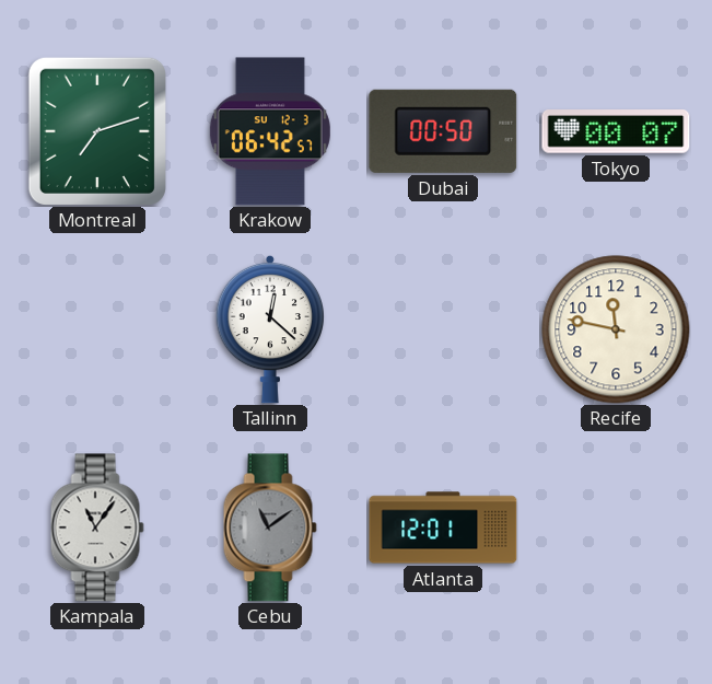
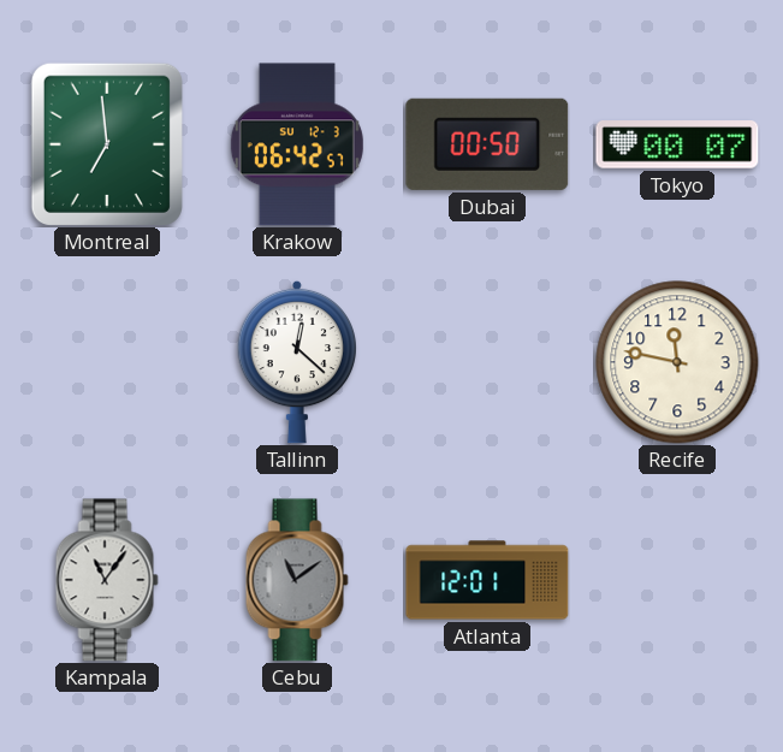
Montreal: 7:12 -> 6:59 (107, 144)
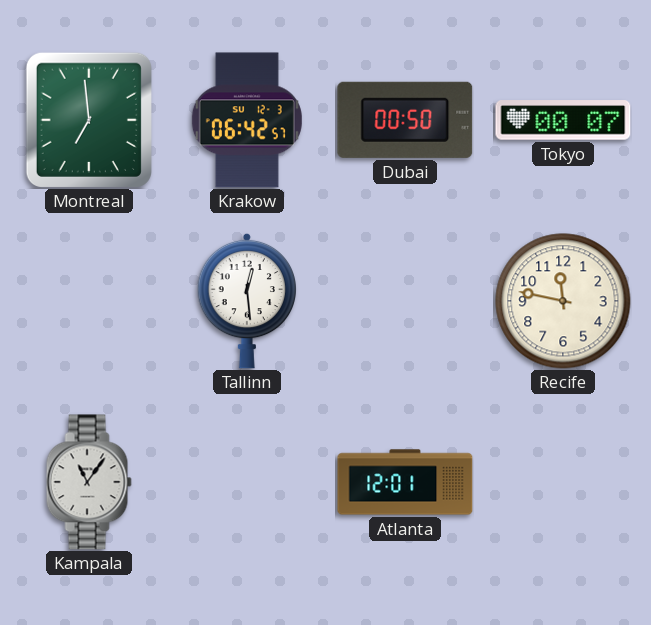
Tallinn: 12:22 -> 12:29 (246, 301)
Cebu: 11:09 -> none (297, 580)
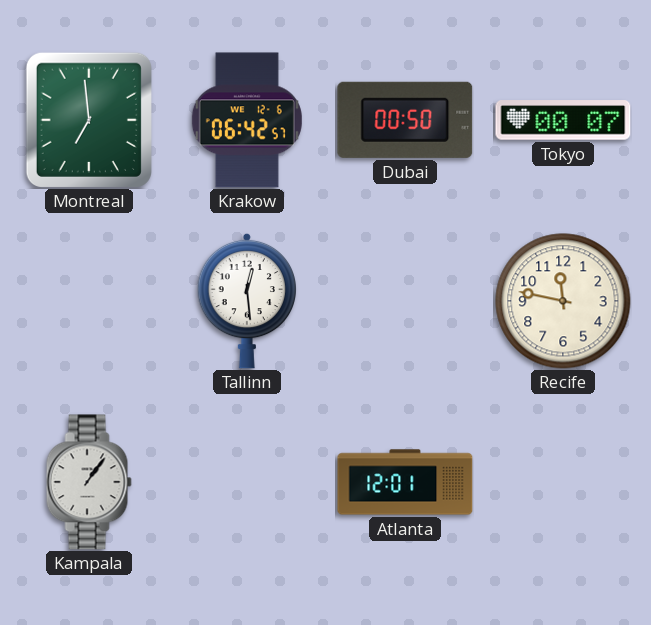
Krakow date: SU 12-3 -> WE 12-6 (247, 120)
Kampala: 11:06 -> 1:06 (89, 482)
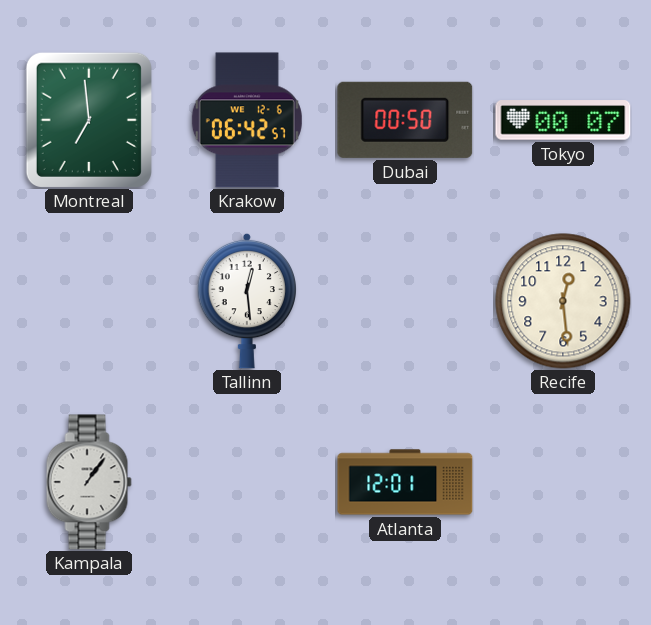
Recife: 11:47 -> 12:29 (563, 301)
